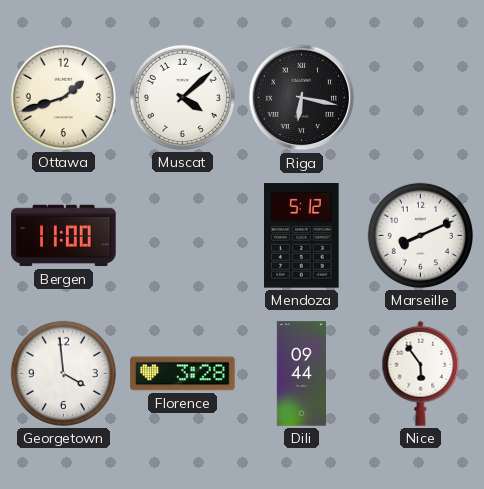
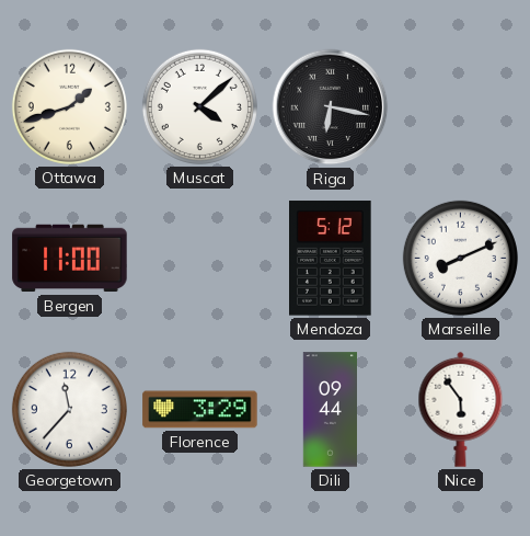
Georgetown: 3:59 -> 11:37 (69, 409)
Florence: 3:28 -> 3:29 (200, 410)
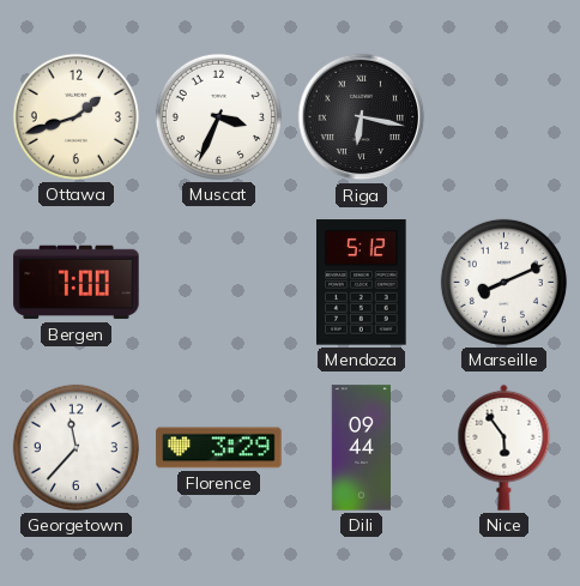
Muscat: 4:08 -> 3:34 (218, 116)
Bergen: 11:00 -> 7:00 (77, 283)
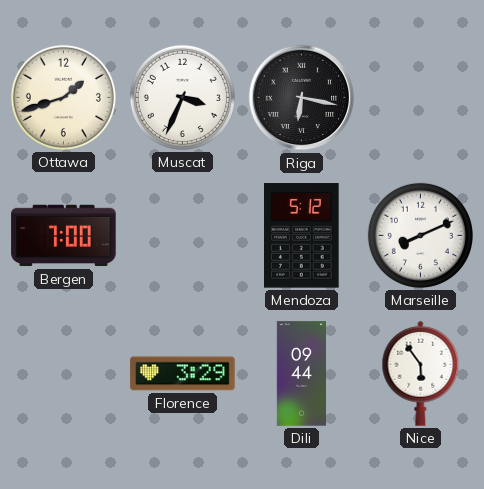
Georgetown: 11:37 -> none (75, 447)
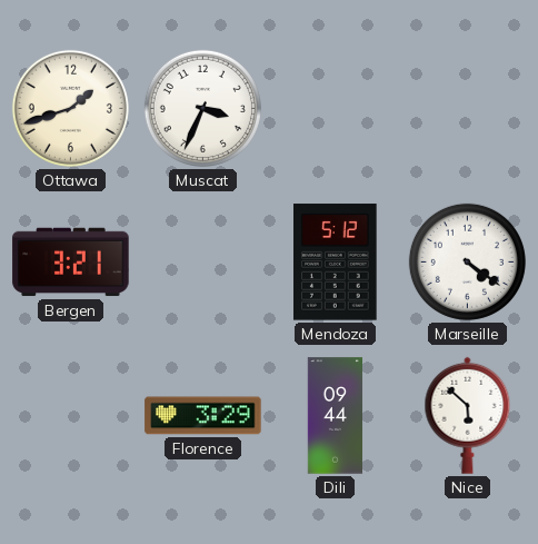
Riga: 6:17 -> none (302, 98)
Bergen: 7:00 -> 3:21 (71, 263)
Marseille: 8:11 -> 4:21 (467, 261)
Nice: 5:54 -> 5:52 (468, 415)
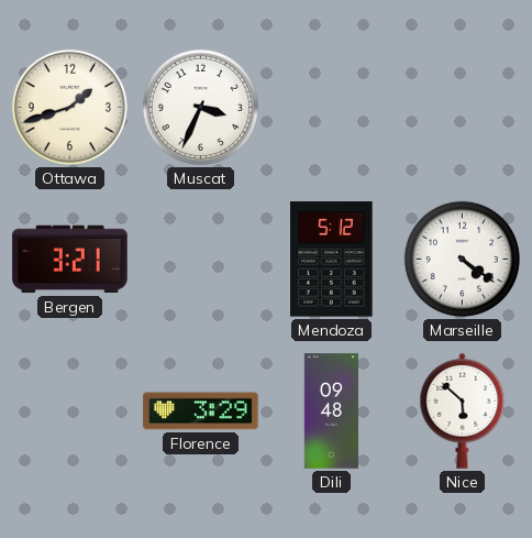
Dili: 09:44 -> 09:48 (331, 411)
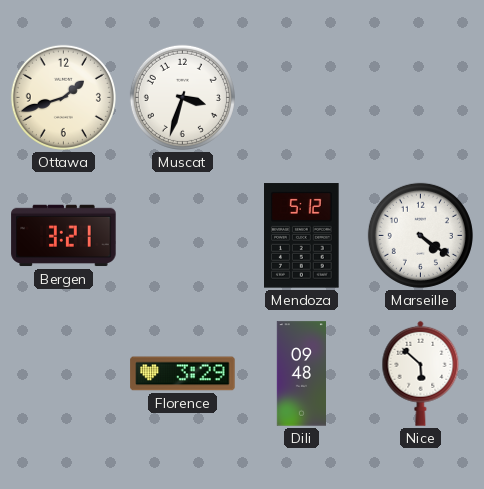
Muscat: 3:34 -> 3:33 (182, 97)
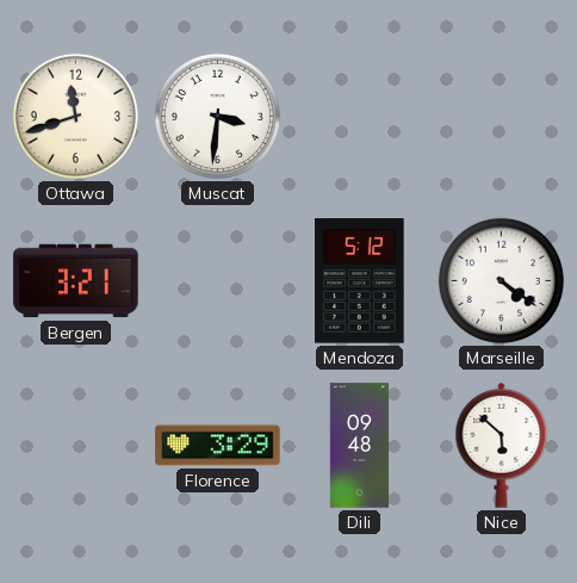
Ottawa: 1:42 -> 11:42 (75, 116)
Muscat: 3:33 -> 3:31 (217, 116)
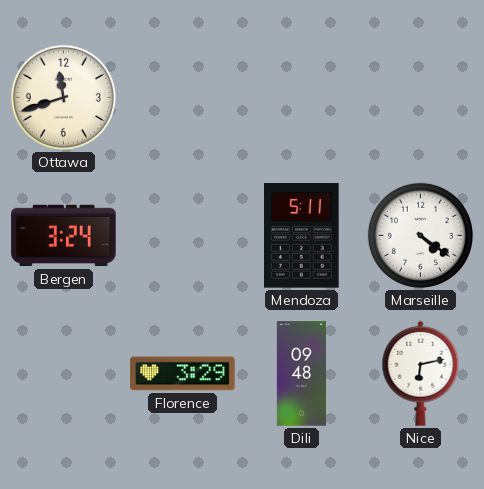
Muscat: 3:31 -> none (217, 116)
Bergen: 3:21 -> 3:24 (64, 236)
Mendoza: 5:12 -> 5:11 (302, 236)
Nice: 5:52 -> 6:13 (421, 373)
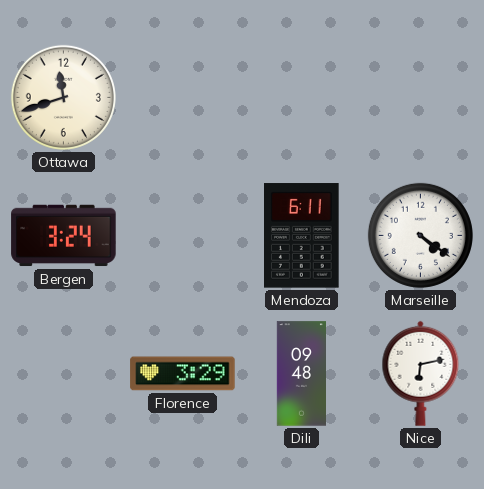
Mendoza: 5:11 -> 6:11 (302, 236)
